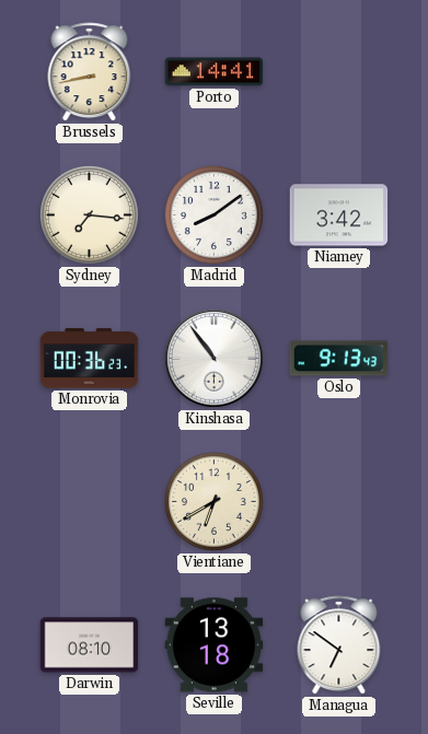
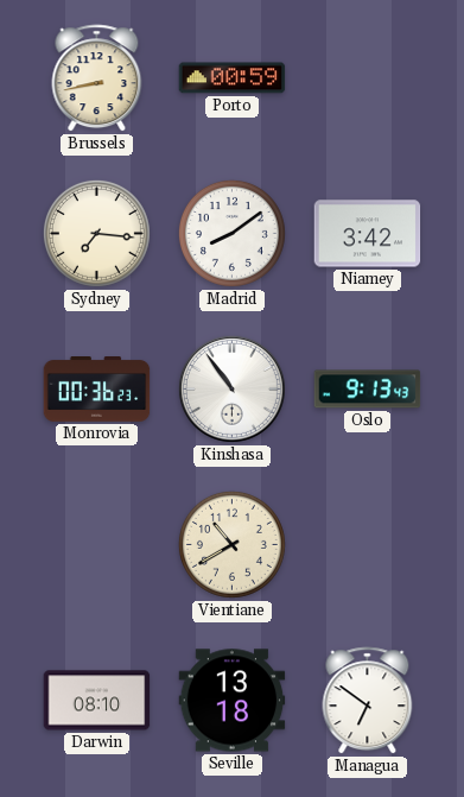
Porto: 14:41 -> 00:59 (233, 78)
Vientiane: 6:40 -> 10:40 (231, 544)
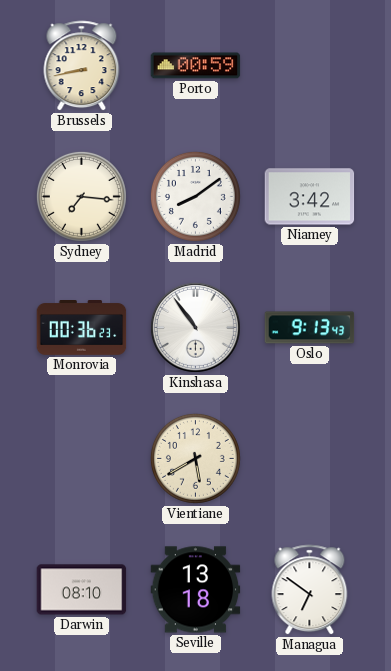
Vientiane: 10:40 -> 5:40 (195, 458)
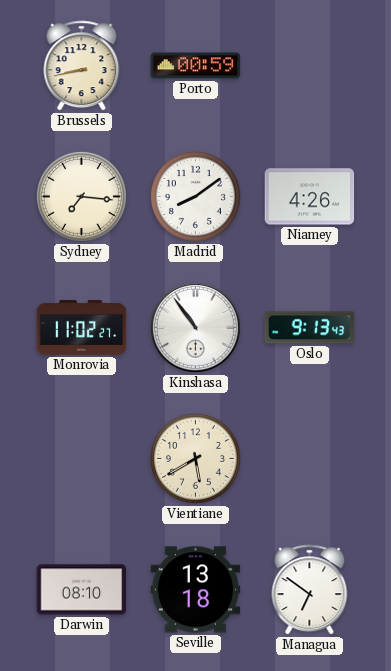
Niamey: 3:42 -> 4:26 (310, 197)
Monrovia: 00:36 -> 11:02 (82, 328)
